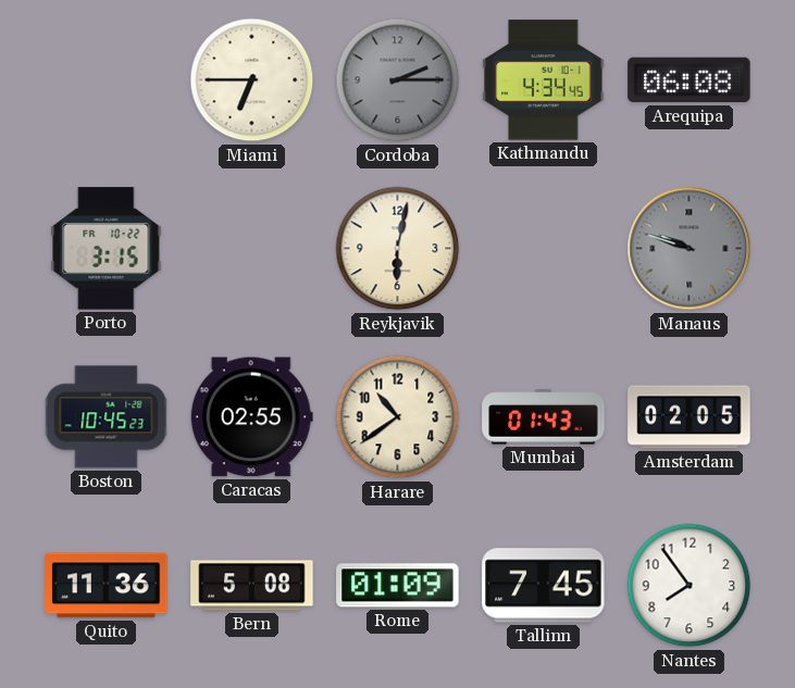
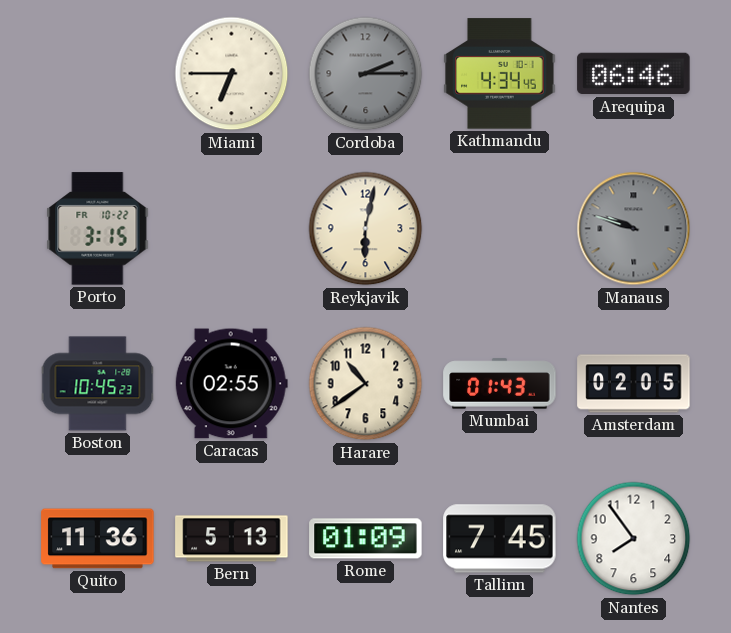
Arequipa: 06:08 -> 06:46 (634, 74)
Bern: 5:08 -> 5:13 (232, 539)
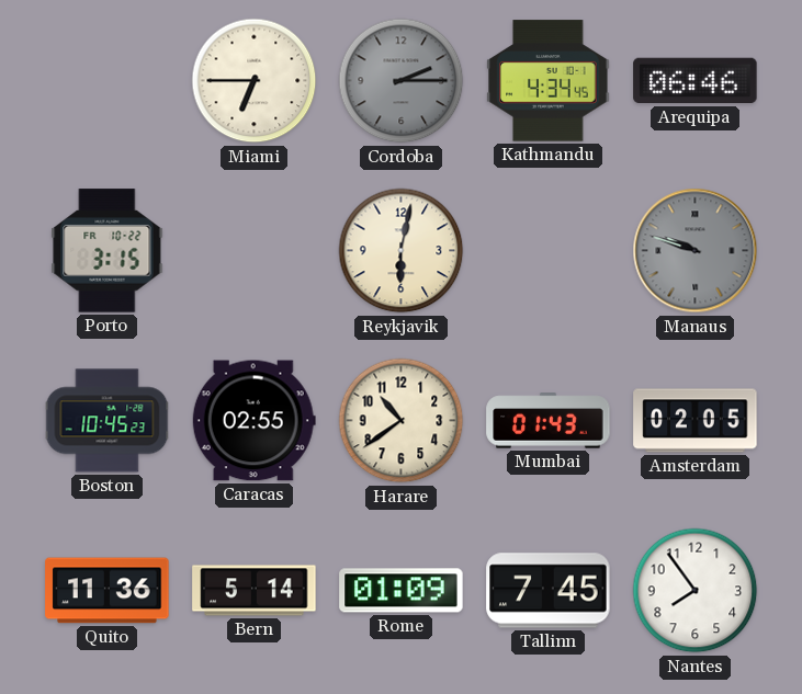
Bern: 5:13 -> 5:14 (255, 591)
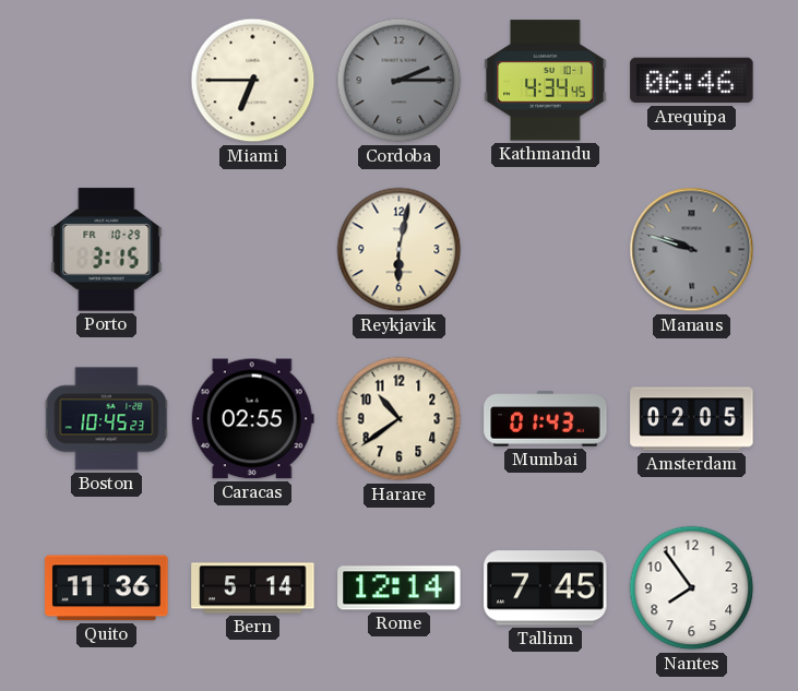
Porto date: FR 10-22 -> FR 10-29 (107, 250)
Rome: 01:09 -> 12:14 (400, 588)
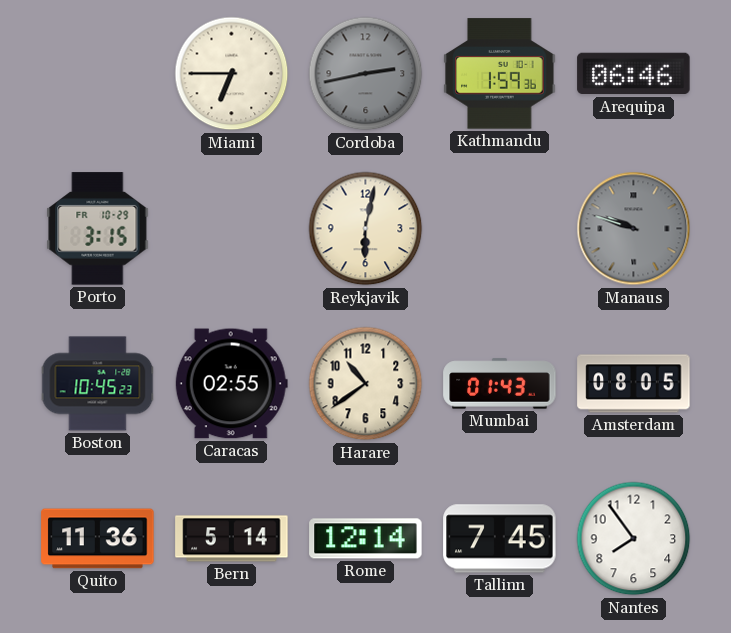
Cordoba: 2:15 -> 2:43 (366, 74)
Kathmandu: 4:34 -> 1:59 (500, 74)
Amsterdam: 02:05 -> 08:05 (634, 384)
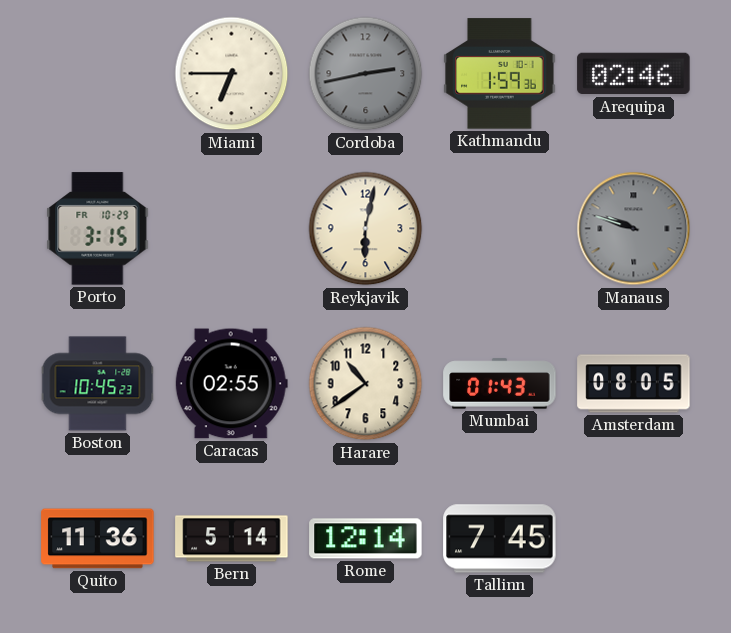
Arequipa: 06:46 -> 02:46 (634, 74)
Nantes: 7:54 -> none (634, 539)
